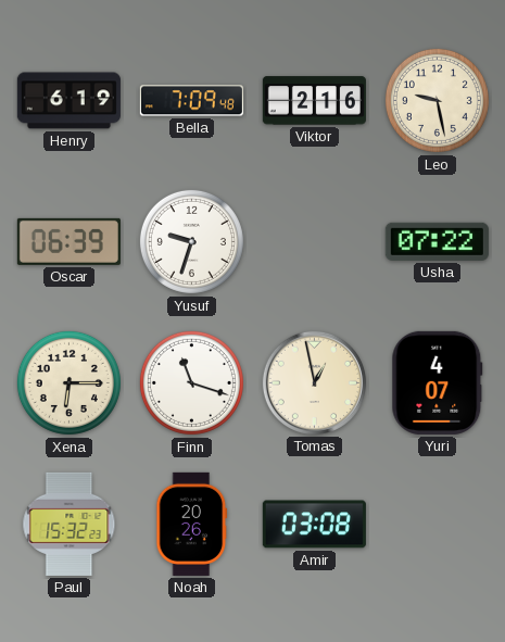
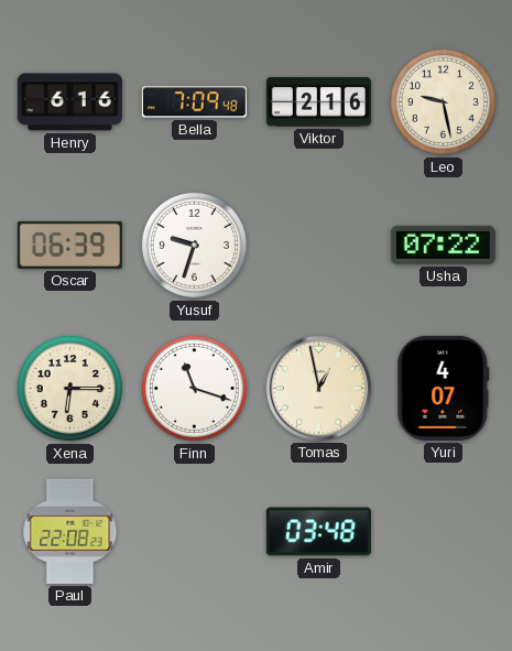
Henry: 6:19 -> 6:16 (69, 102)
Paul: 15:32 -> 22:08 (70, 531)
Noah: 20:26 -> none (192, 524)
Amir: 03:08 -> 03:48 (318, 532)
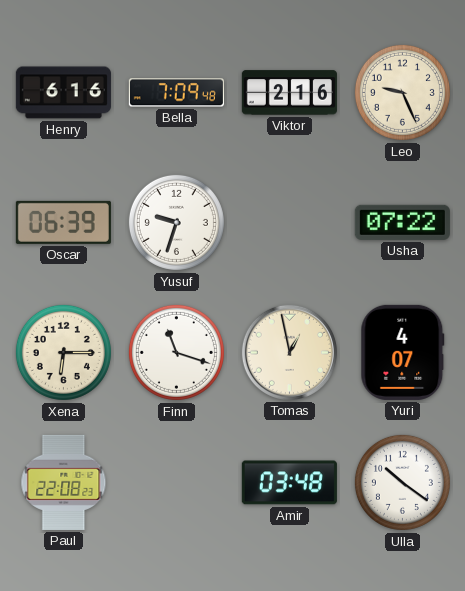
Leo: 9:28 -> 9:26 (402, 92)
Ulla: none -> 10:21 (402, 482)
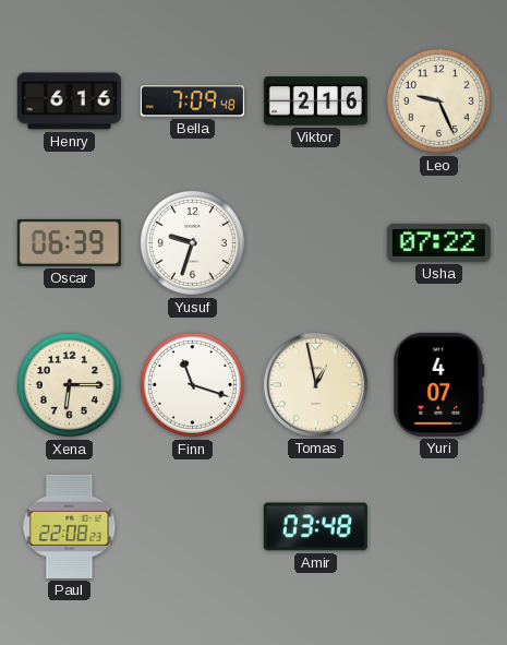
Ulla: 10:21 -> none (402, 482)
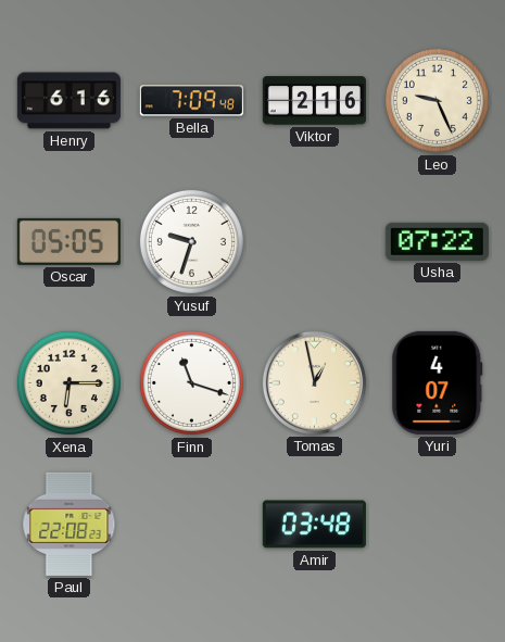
Oscar: 06:39 -> 05:05 (68, 241)
